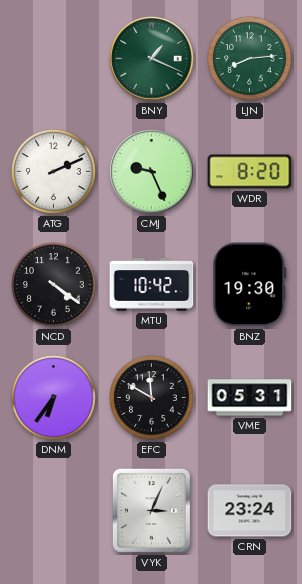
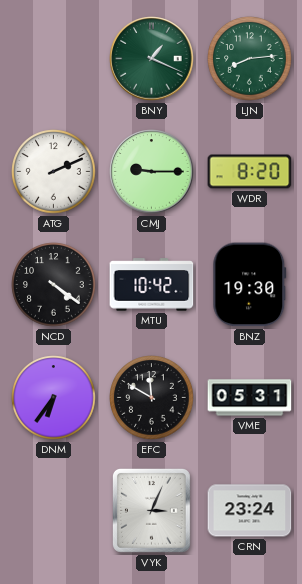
CMJ: 9:26 -> 9:15 (152, 172)
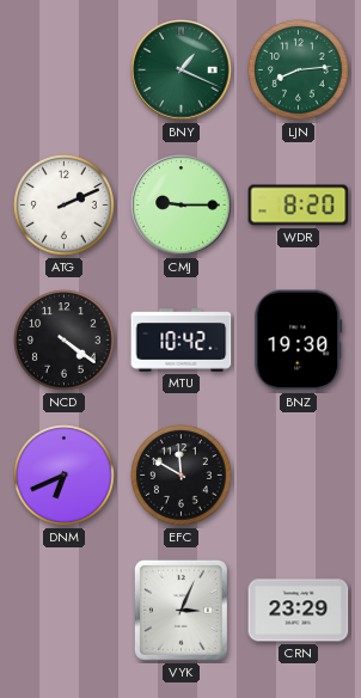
DNM: 6:36 -> 6:41 (65, 476)
VME: 05:31 -> none (250, 398)
CRN: 23:24 -> 23:29 (299, 611)
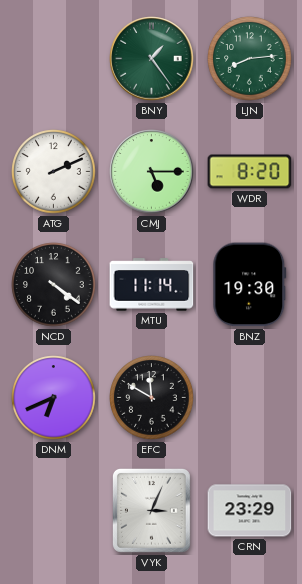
BNY: 1:19 -> 1:24 (152, 59)
CMJ: 9:15 -> 5:15 (152, 172)
MTU: 10:42 -> 11:14 (152, 285)
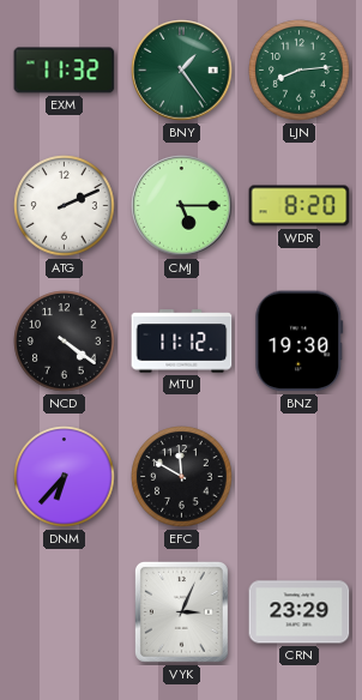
EXM: none -> 11:32 (65, 71)
MTU: 11:14 -> 11:12 (182, 342)
DNM: 6:41 -> 6:37 (65, 477)
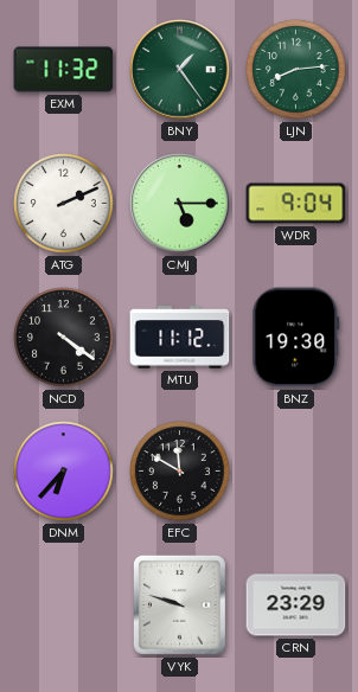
WDR: 8:20 -> 9:04 (296, 204)
VYK: 3:04 -> 9:48 (179, 604)
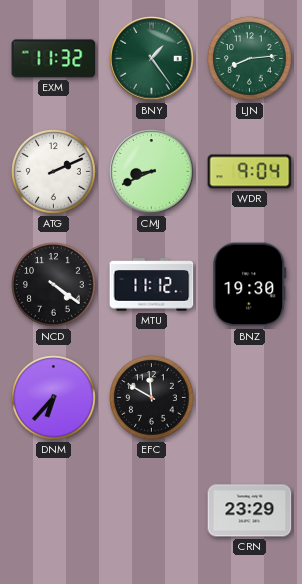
CMJ: 5:15 -> 8:41 (152, 172)
VYK: 9:48 -> none (179, 604)
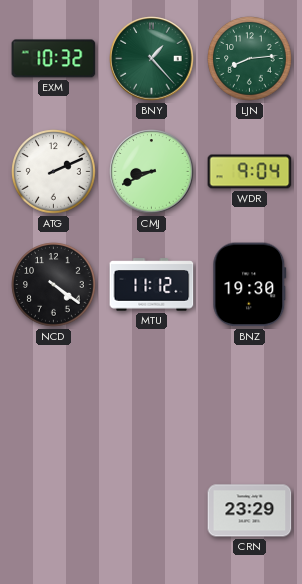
EXM: 11:32 -> 10:32 (54, 59)
BNY: 1:24 -> 1:23 (152, 59)
DNM: 6:37 -> none (54, 398)
EFC: 11:50 -> none (152, 398)
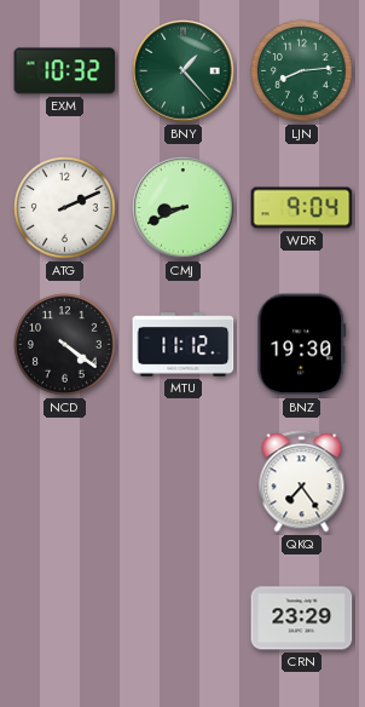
QKQ: none -> 7:24 (302, 482)
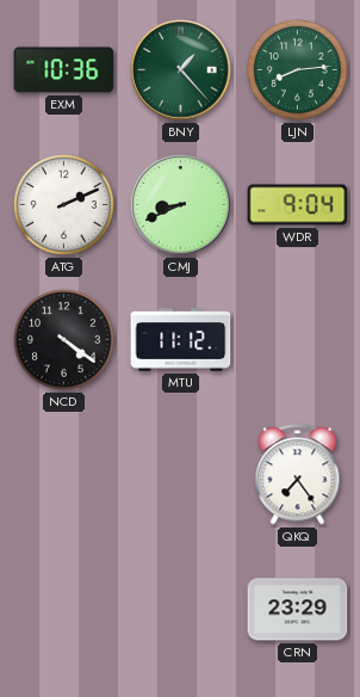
EXM: 10:32 -> 10:36 (64, 70)
BNZ: 19:30 -> none (302, 345)
